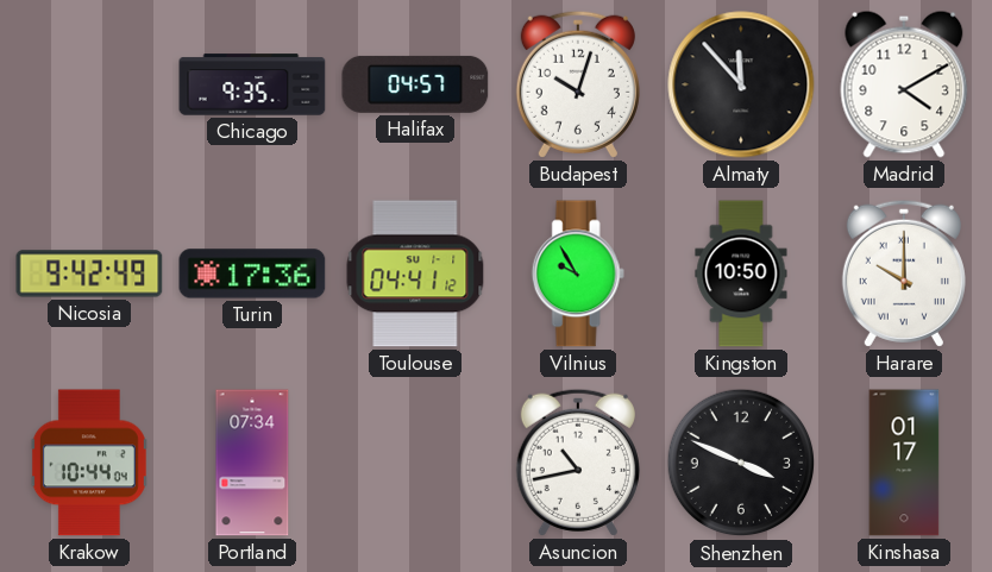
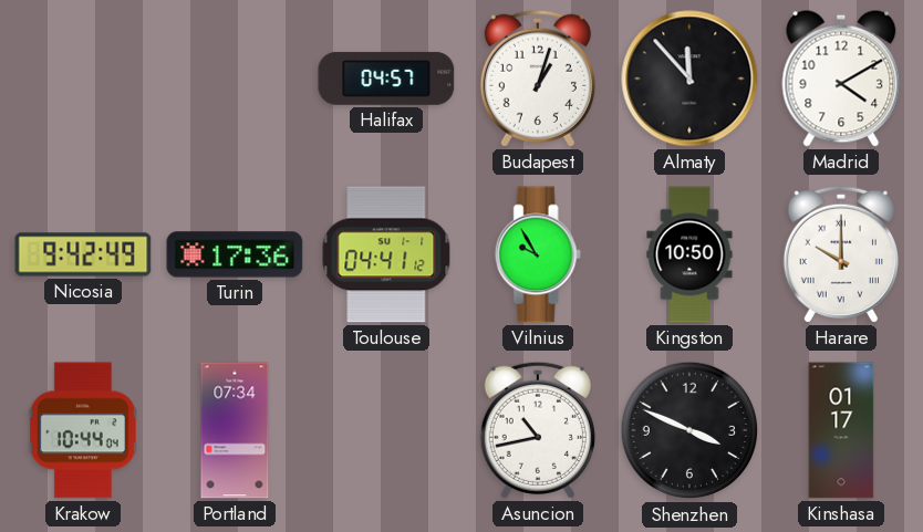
Chicago: 9:35 -> none (252, 84)
Budapest: 10:03 -> 1:03 (538, 79)
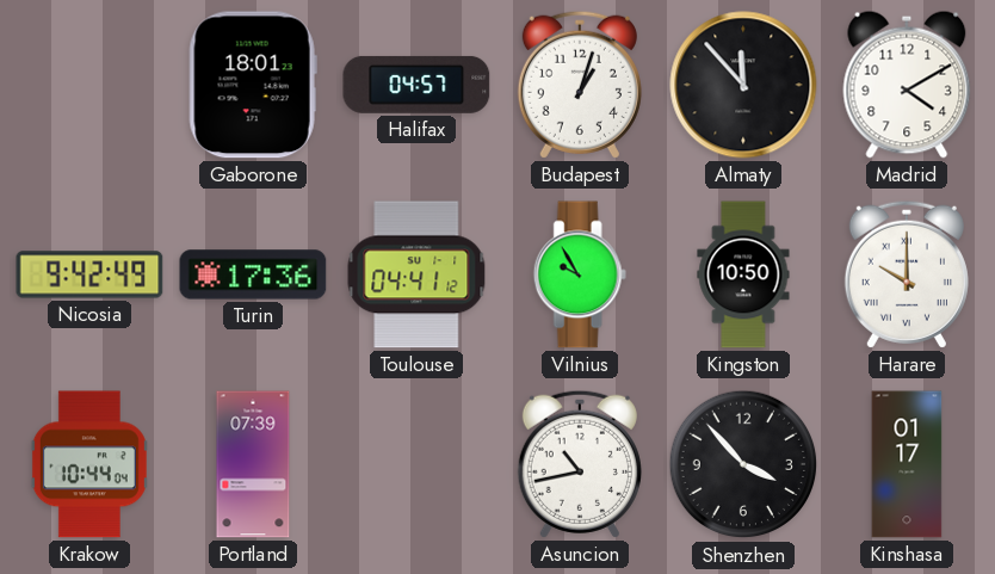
Gaborone: none -> 18:01 (253, 85)
Portland: 07:34 -> 07:39 (253, 464)
Shenzhen: 3:49 -> 3:53 (743, 464)
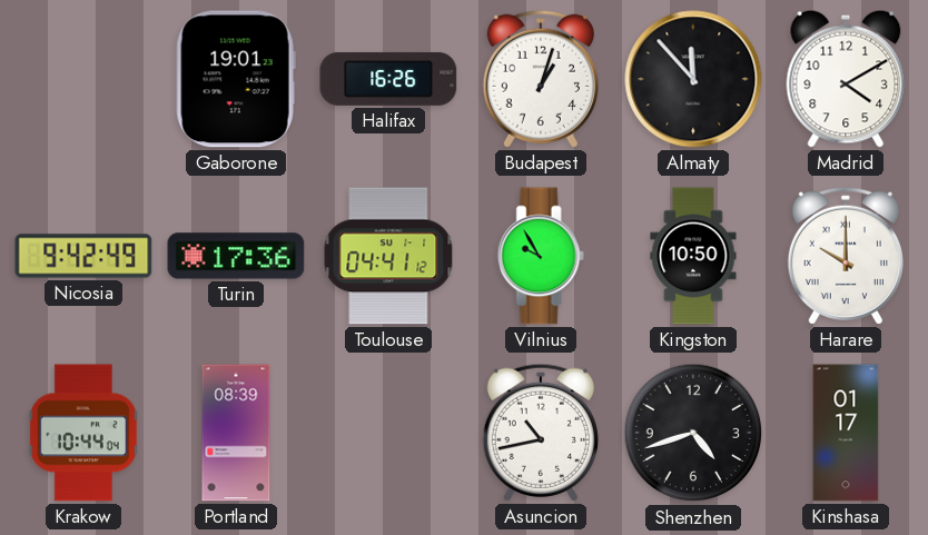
Gaborone: 18:01 -> 19:01 (236, 79)
Halifax: 04:57 -> 16:26 (388, 79)
Portland: 07:39 -> 08:39 (236, 433)
Shenzhen: 3:53 -> 4:42 (693, 433)
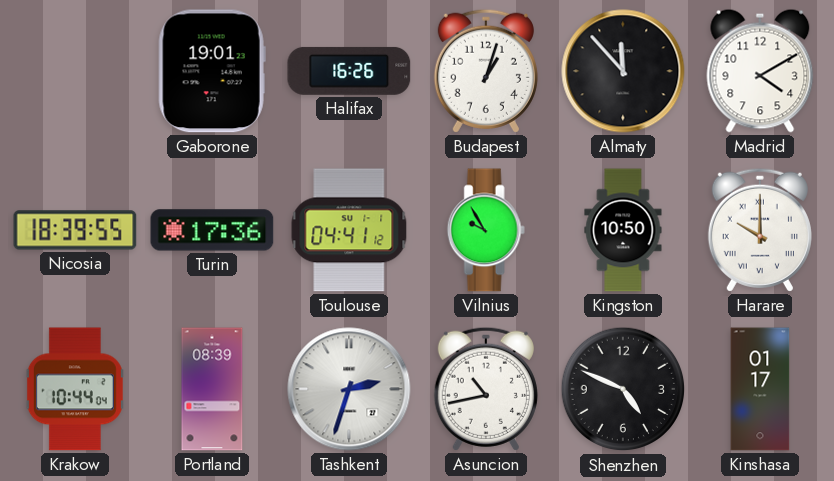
Nicosia: 9:42 -> 18:39 (75, 230)
Tashkent: none -> 2:33 (349, 389)
Shenzhen: 4:42 -> 4:49 (623, 389)
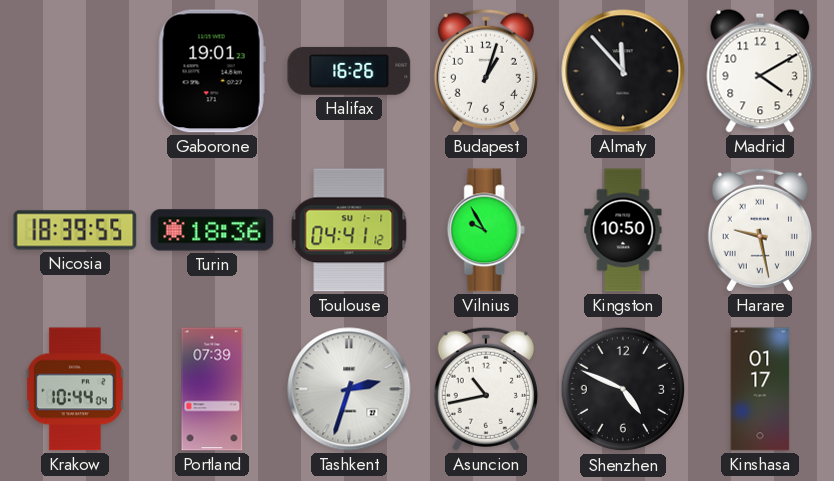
Turin: 17:36 -> 18:36 (212, 230)
Harare: 10:00 -> 9:28 (760, 230)
Portland: 08:39 -> 07:39 (212, 389)
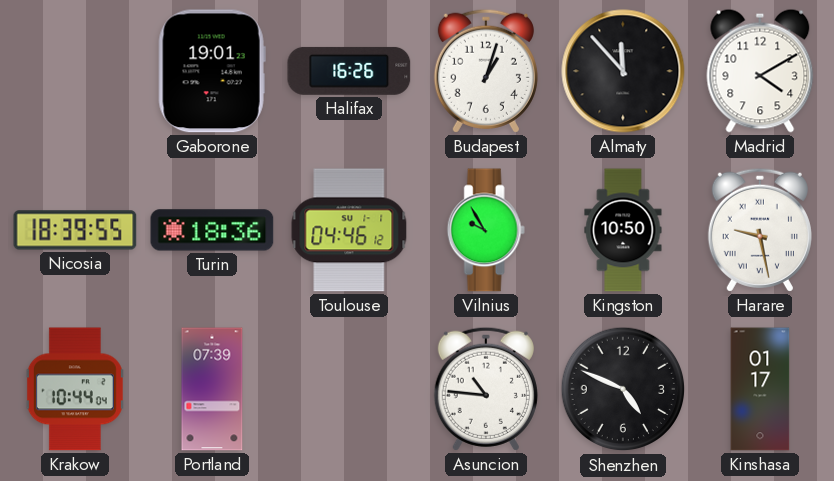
Toulouse: 04:41 -> 04:46 (349, 230)
Tashkent: 2:33 -> none (349, 389)
Asuncion: 10:43 -> 10:46 (486, 389)
